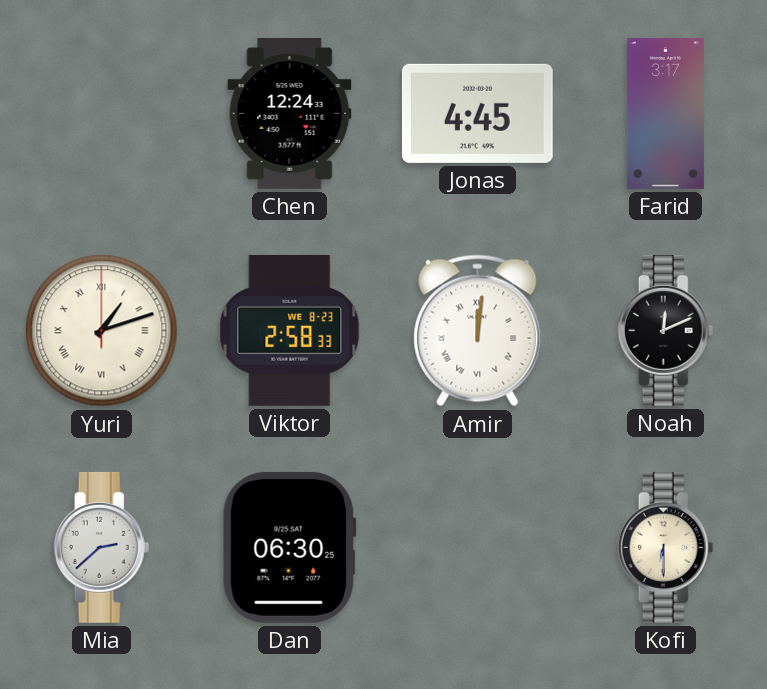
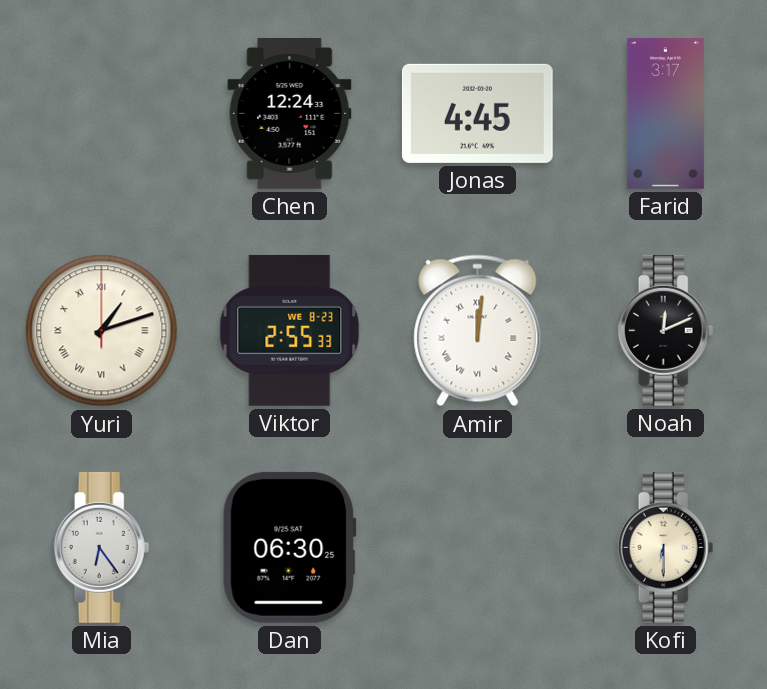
Viktor: 2:58 -> 2:55 (290, 330)
Mia: 2:38 -> 6:24 (102, 547)
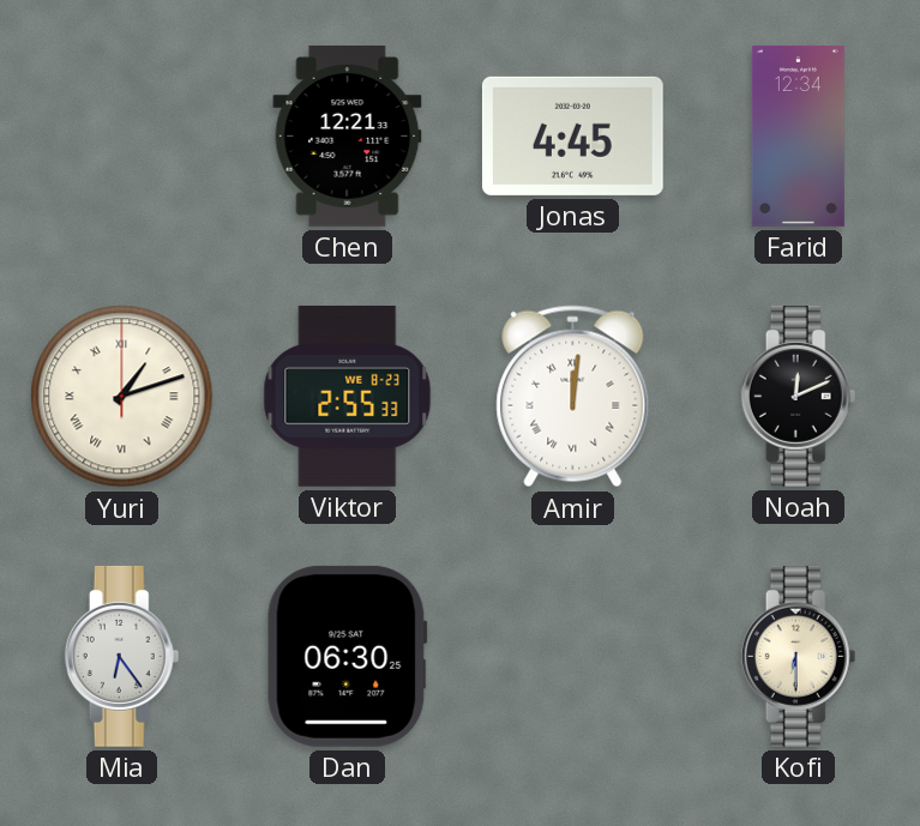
Chen: 12:24 -> 12:21 (348, 135)
Farid: 3:17 -> 12:34 (798, 135)
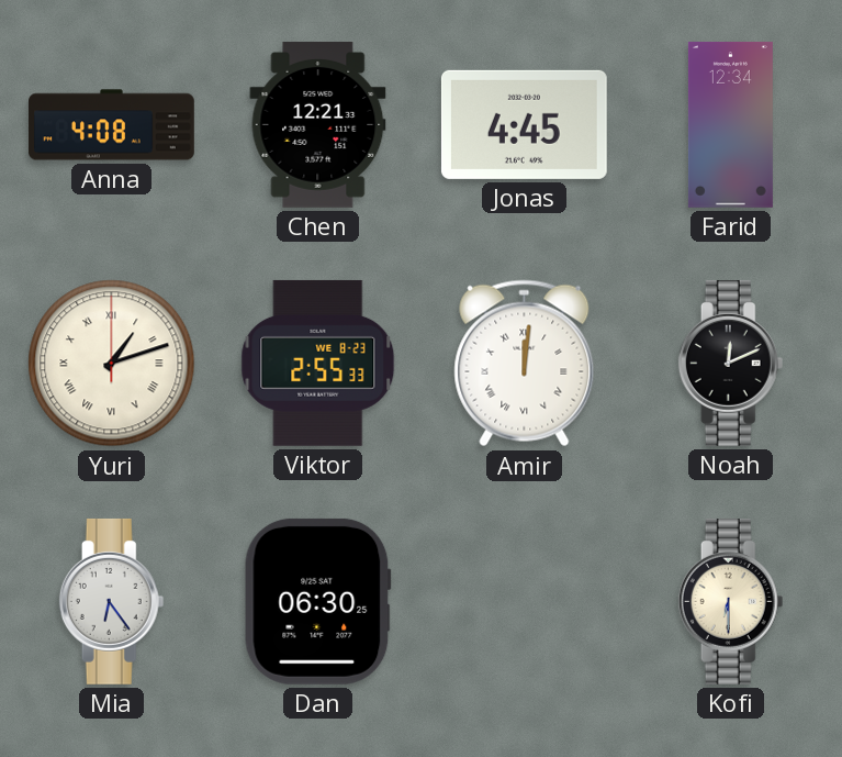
Anna: none -> 4:08 (112, 125)
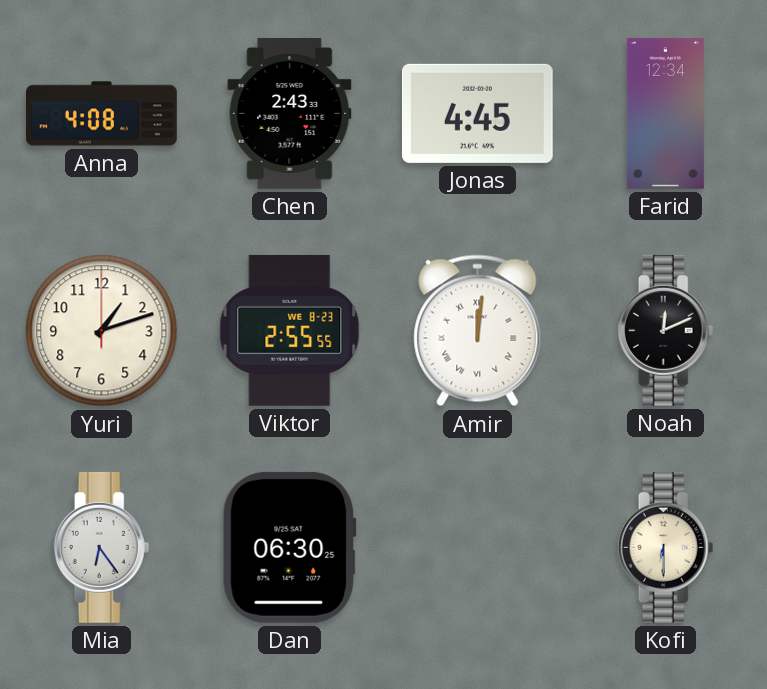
Chen: 12:21 -> 2:43 (290, 113)
Yuri numerals: Roman -> Arabic (102, 331)
Viktor: 2:55:33 -> 2:55:55 (290, 330)
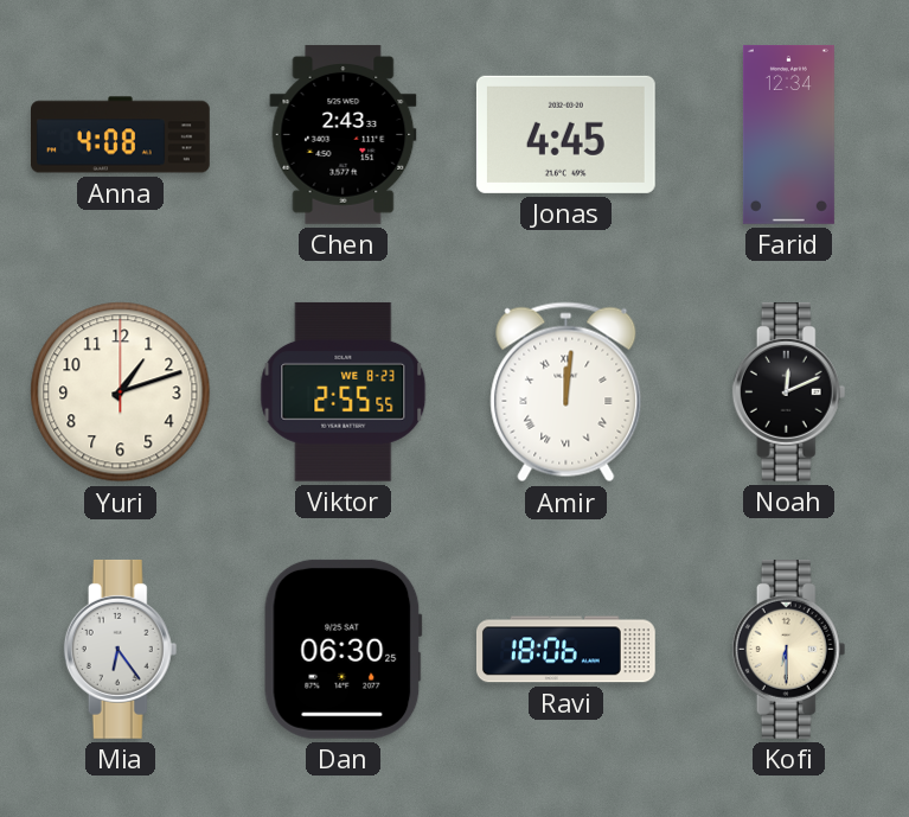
Ravi: none -> 18:06 (565, 650)
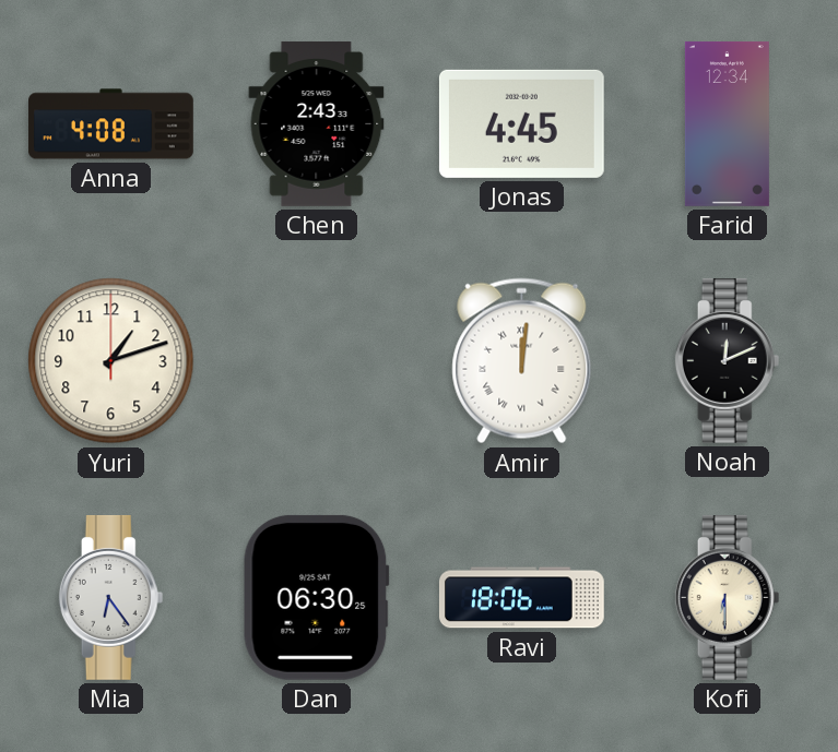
Viktor: 2:55 -> none (344, 391)
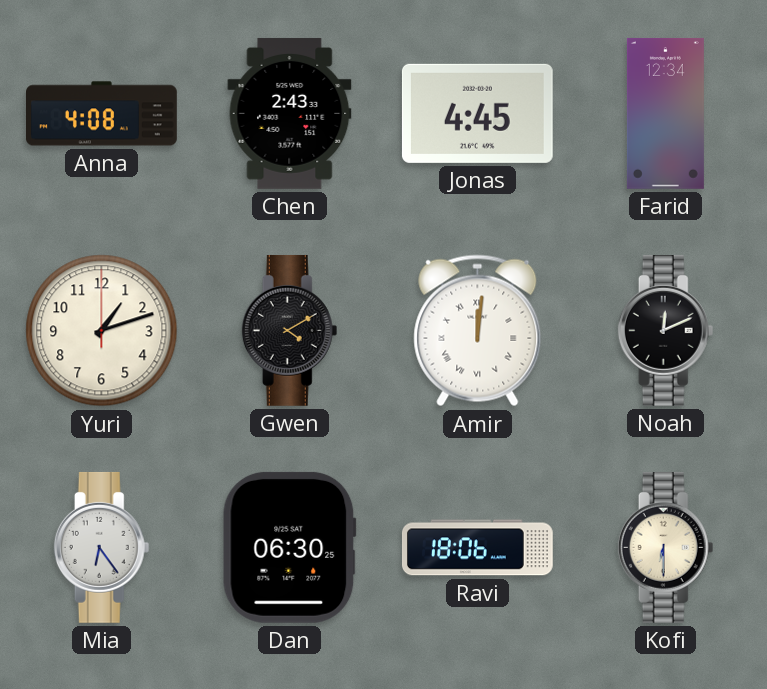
Gwen: none -> 4:10 (290, 330)
